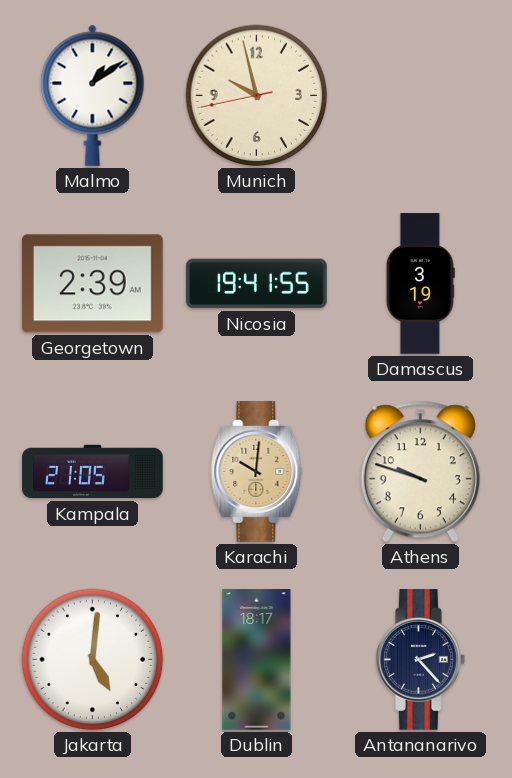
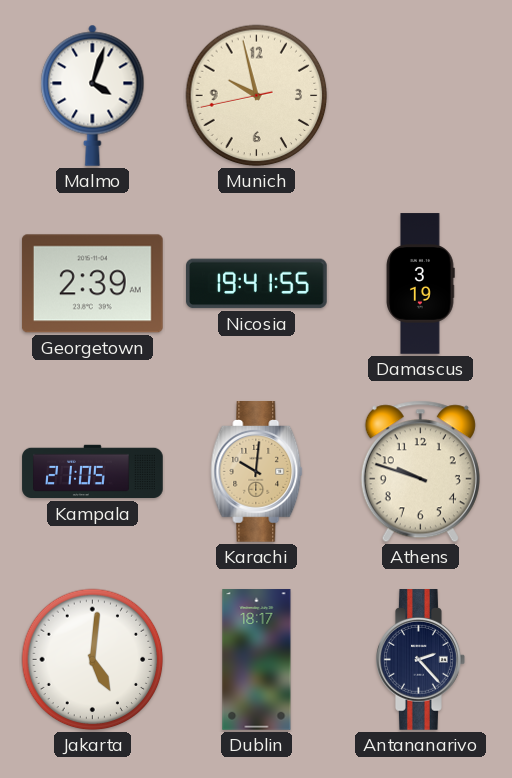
Malmo: 1:09 -> 4:03 (93, 95)
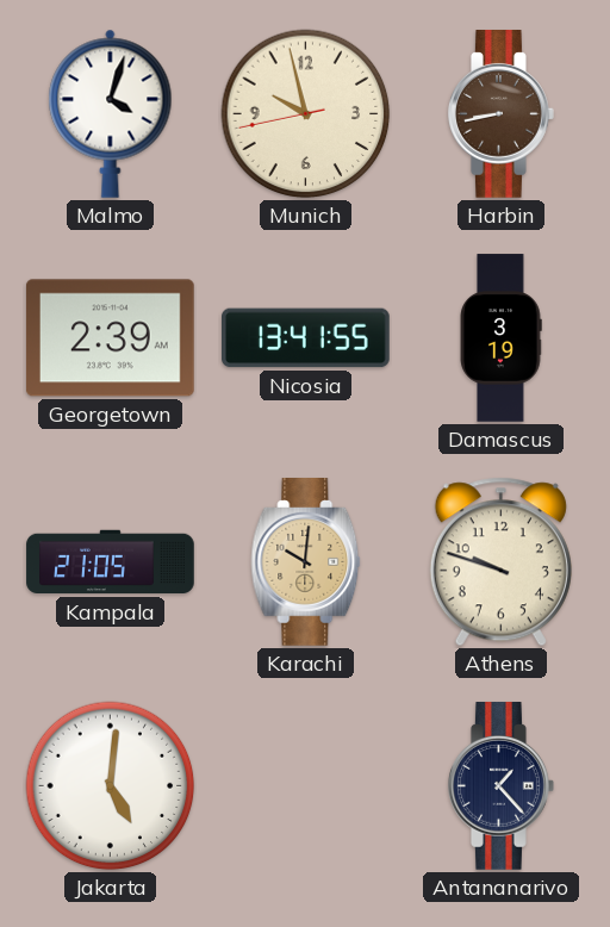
Harbin: none -> 8:43 (502, 114)
Nicosia: 19:41 -> 13:41 (306, 338)
Dublin: 18:17 -> none (257, 660)
Antananarivo: 2:23 -> 1:23 (502, 786)
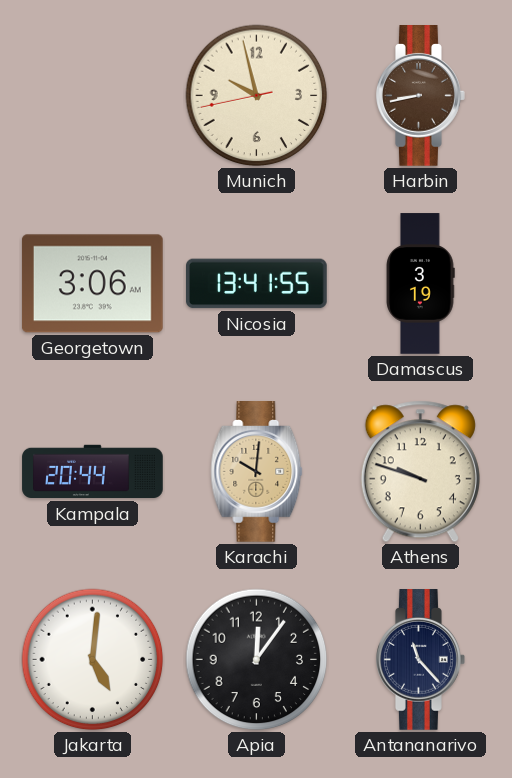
Malmo: 4:03 -> none (111, 113)
Georgetown: 2:39 -> 3:06 (92, 284)
Kampala: 21:05 -> 20:44 (93, 472)
Apia: none -> 12:06 (257, 660)
Antananarivo: 1:23 -> 11:23 (421, 660)
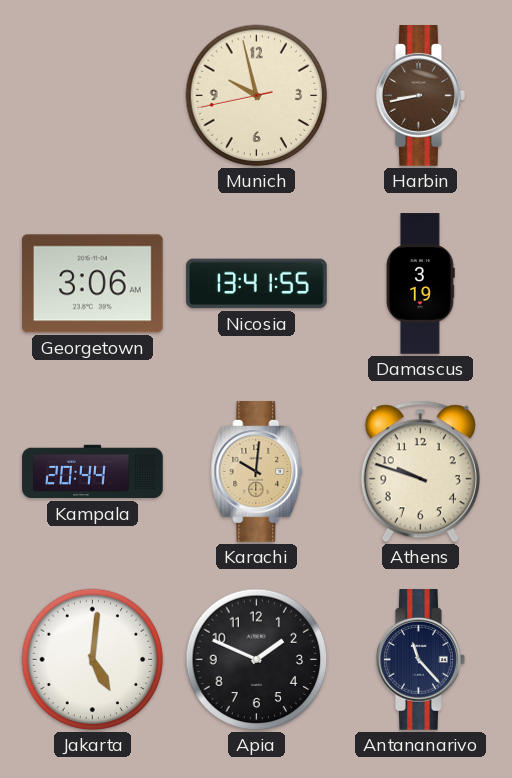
Apia: 12:06 -> 1:49 (257, 660)
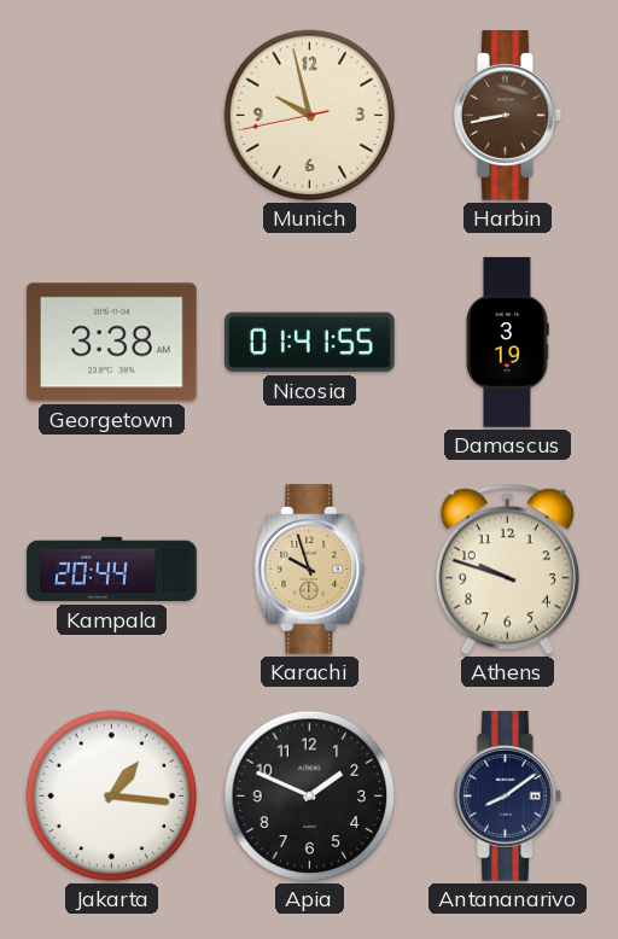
Georgetown: 3:06 -> 3:38 (111, 343)
Nicosia: 13:41 -> 01:41 (310, 343)
Karachi: 10:01 -> 9:57 (310, 570)
Jakarta: 5:01 -> 1:16 (112, 797)
Antananarivo: 11:23 -> 8:09 (508, 797)
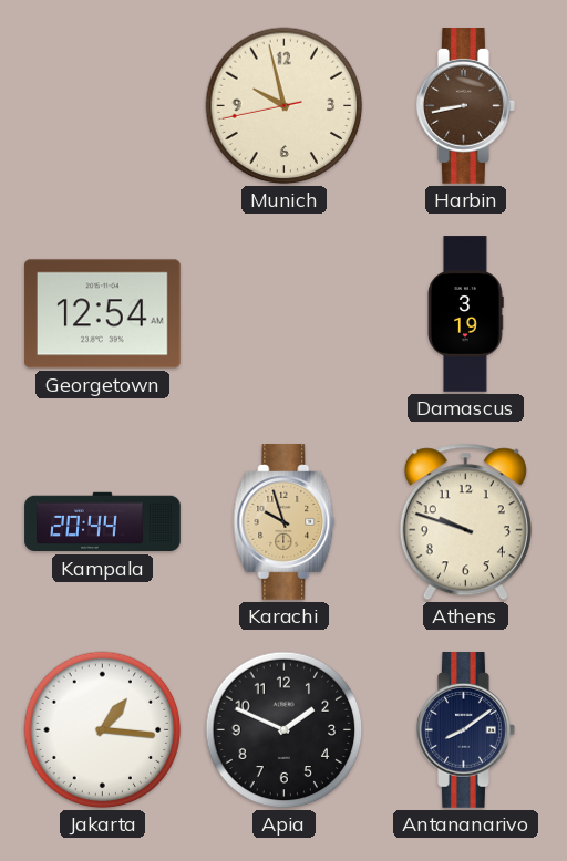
Georgetown: 3:38 -> 12:54 (102, 314)
Nicosia: 01:41 -> none (310, 343)
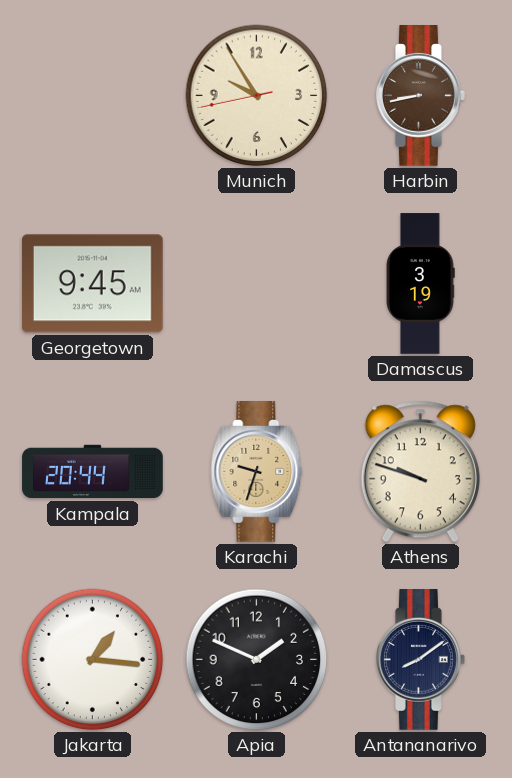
Munich: 9:57 -> 9:54 (257, 96)
Georgetown: 12:54 -> 9:45 (92, 284)
Karachi: 9:57 -> 9:33 (257, 472)
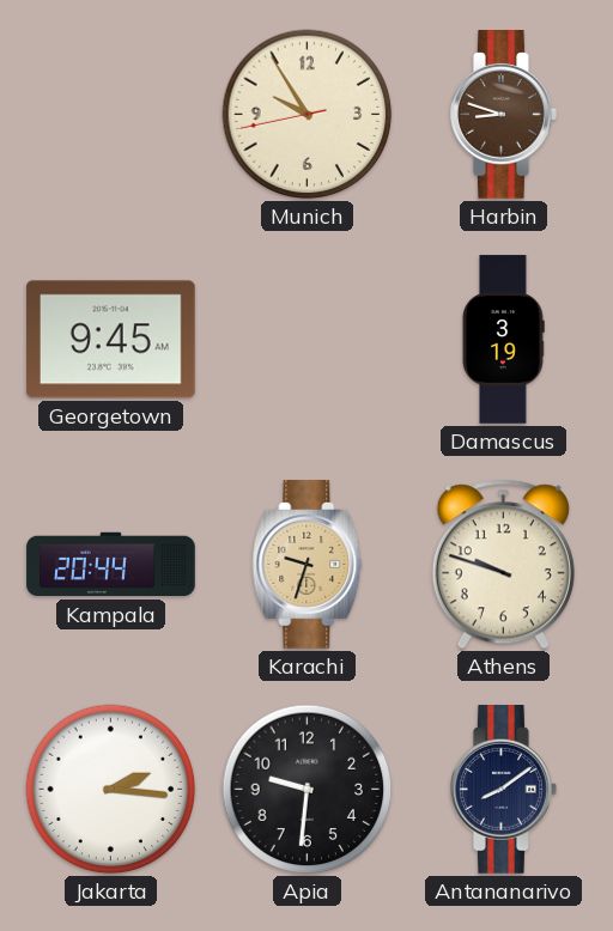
Harbin: 8:43 -> 8:48 (504, 115)
Jakarta: 1:16 -> 2:16 (111, 790)
Apia: 1:49 -> 9:31 (308, 790)
